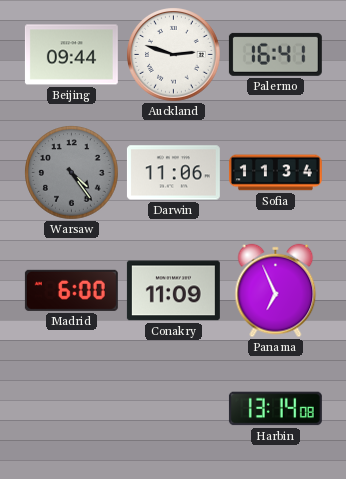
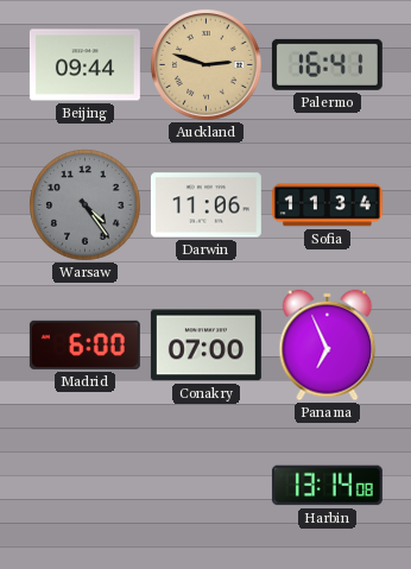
Auckland dial: white -> champagne (207, 65)
Conakry: 11:09 -> 07:00 (205, 346)
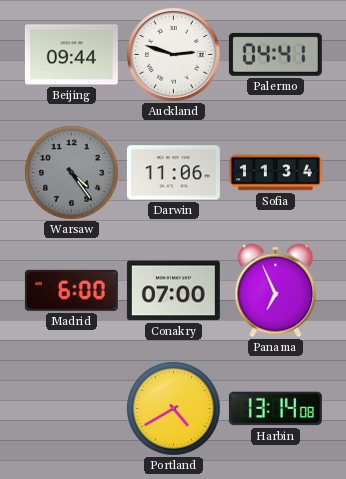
Auckland dial: champagne -> white (174, 55)
Palermo: 16:41 -> 04:41 (275, 54)
Portland: none -> 4:40 (174, 409)
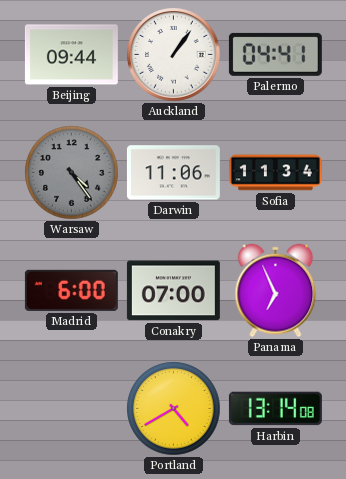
Auckland: 2:48 -> 1:06 (174, 55)
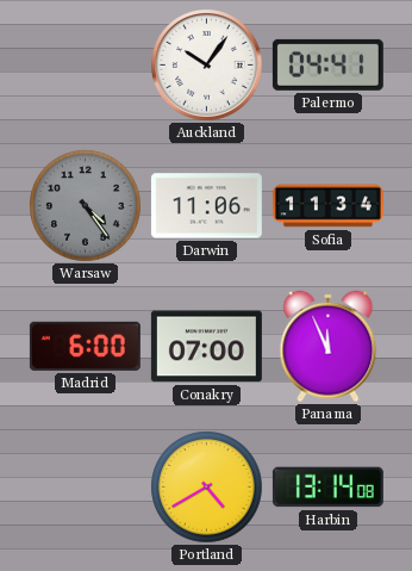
Beijing: 09:44 -> none (71, 55)
Auckland: 1:06 -> 10:06 (207, 66)
Panama: 6:56 -> 11:56 (329, 347)
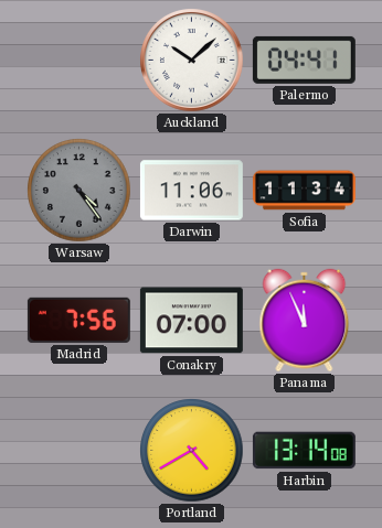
Auckland: 10:06 -> 10:08 (192, 61)
Madrid: 6:00 -> 7:56 (78, 320)
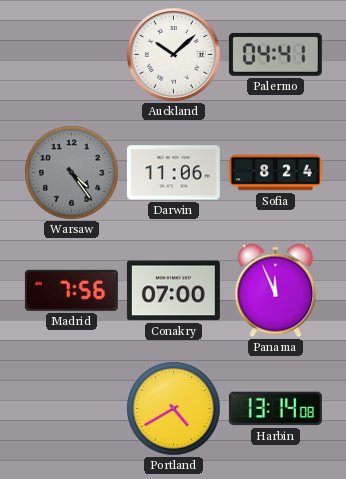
Sofia: 11:34 -> 8:24 (275, 173)
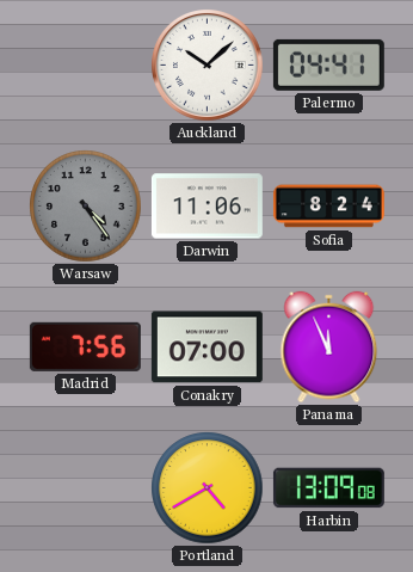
Harbin: 13:14 -> 13:09 (328, 488)
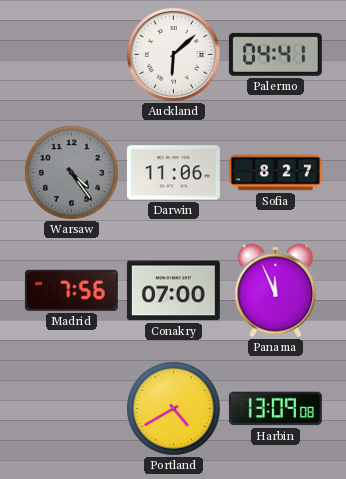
Auckland: 10:08 -> 6:08 (174, 55)
Sofia: 8:24 -> 8:27 (275, 173)
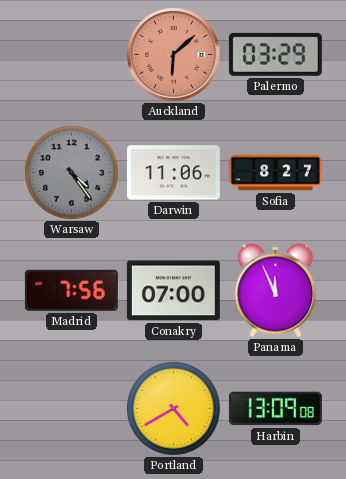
Auckland dial: white -> salmon (174, 55)
Palermo: 04:41 -> 03:29 (275, 54)
